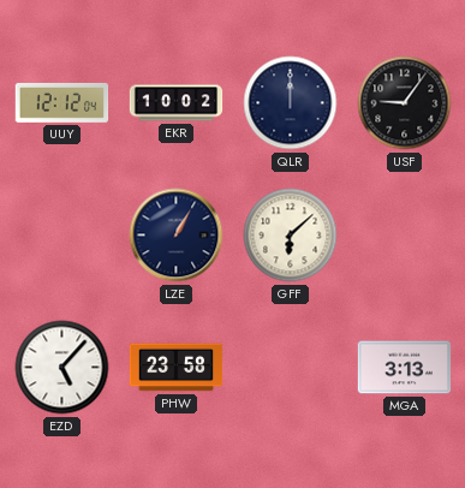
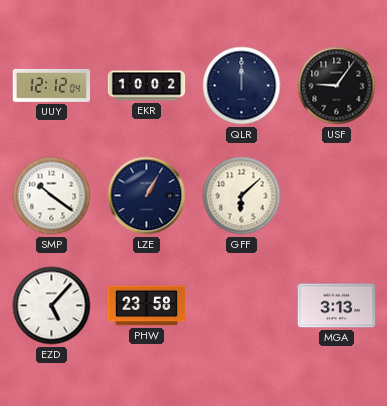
SMP: none -> 10:21 (52, 196)
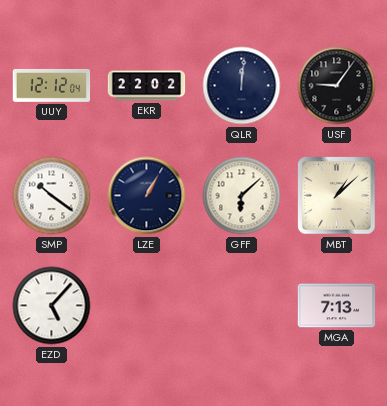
EKR: 10:02 -> 22:02 (147, 86)
QLR: 12:00 -> 12:01 (242, 86)
MBT: none -> 1:08 (337, 196)
PHW: 23:58 -> none (147, 306)
MGA: 3:13 -> 7:13 (337, 306)
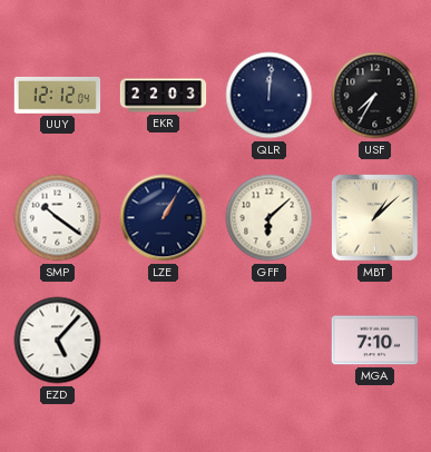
EKR: 22:02 -> 22:03 (164, 96)
USF: 9:06 -> 7:35 (375, 96)
MGA: 7:13 -> 7:10 (375, 341)
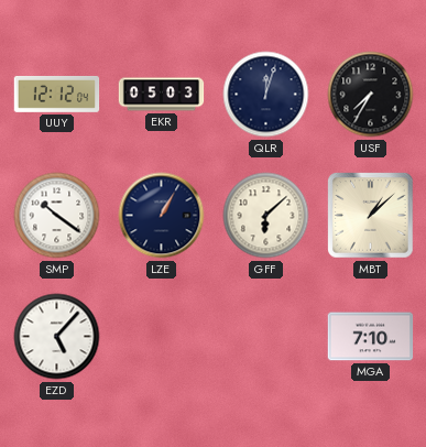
EKR: 22:03 -> 05:03 (162, 95)
QLR: 12:01 -> 12:03 (266, 95)
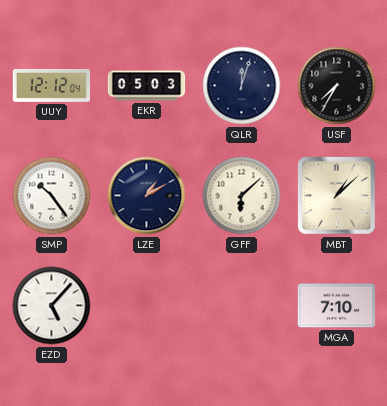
SMP: 10:21 -> 10:24 (52, 196)
LZE: 1:05 -> 1:10 (147, 196)
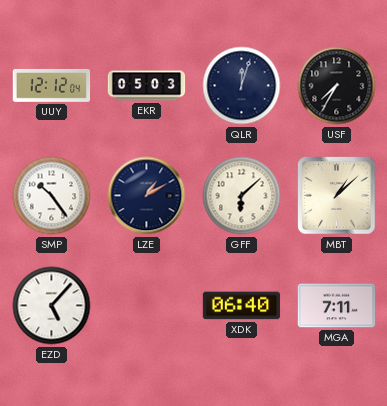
XDK: none -> 06:40 (242, 306)
MGA: 7:10 -> 7:11 (337, 306)
